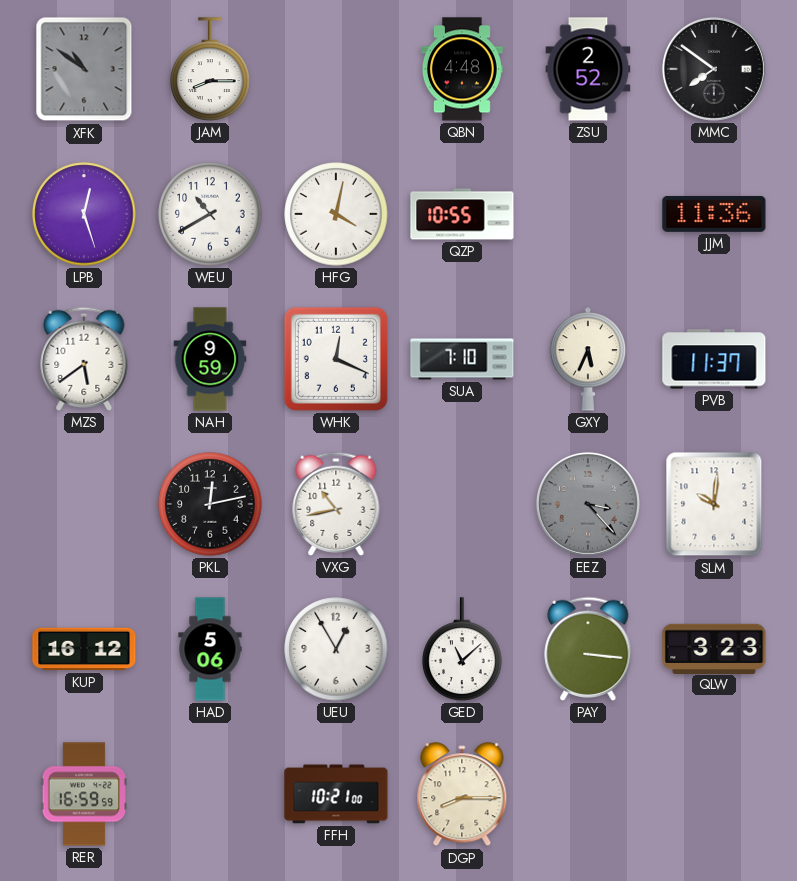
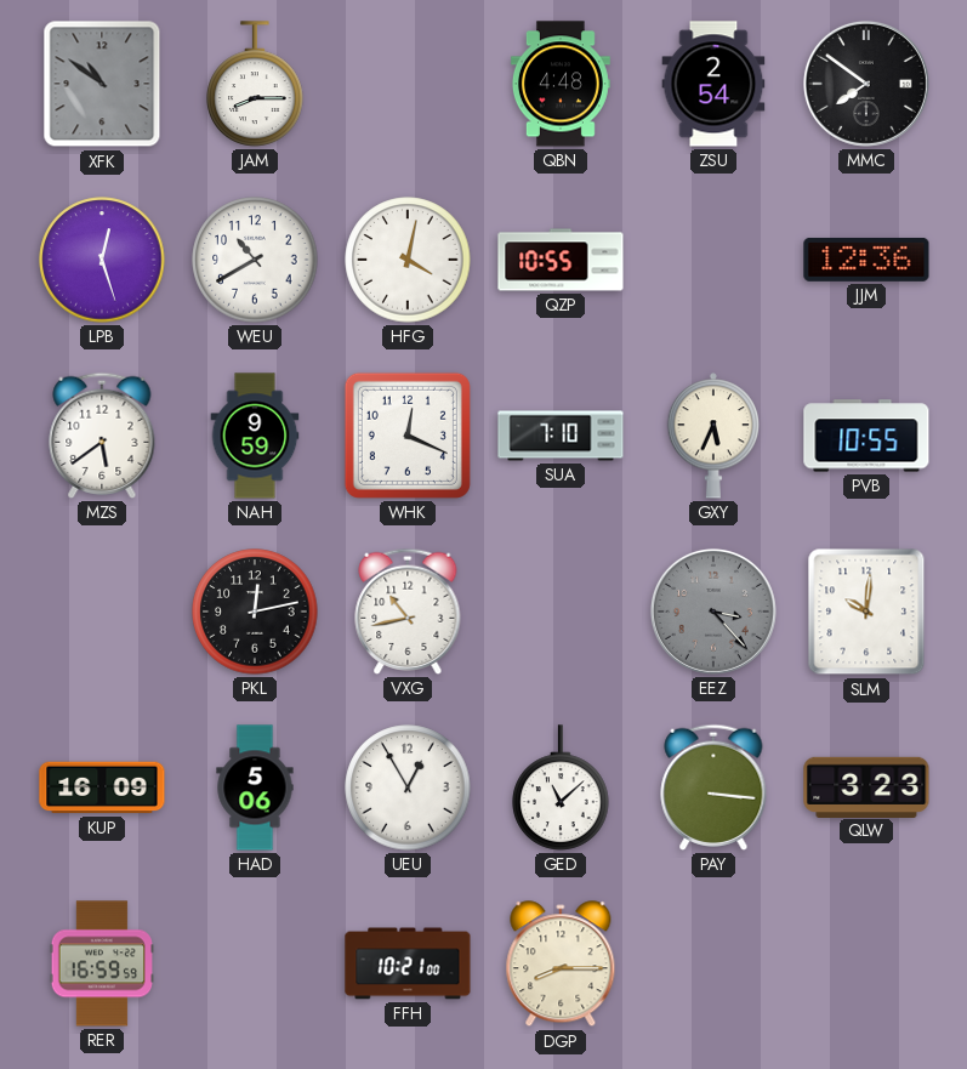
ZSU: 2:52 -> 2:54 (713, 84)
JJM: 11:36 -> 12:36 (866, 260)
PVB: 11:37 -> 10:55 (866, 436)
KUP: 16:12 -> 16:09 (102, 787)
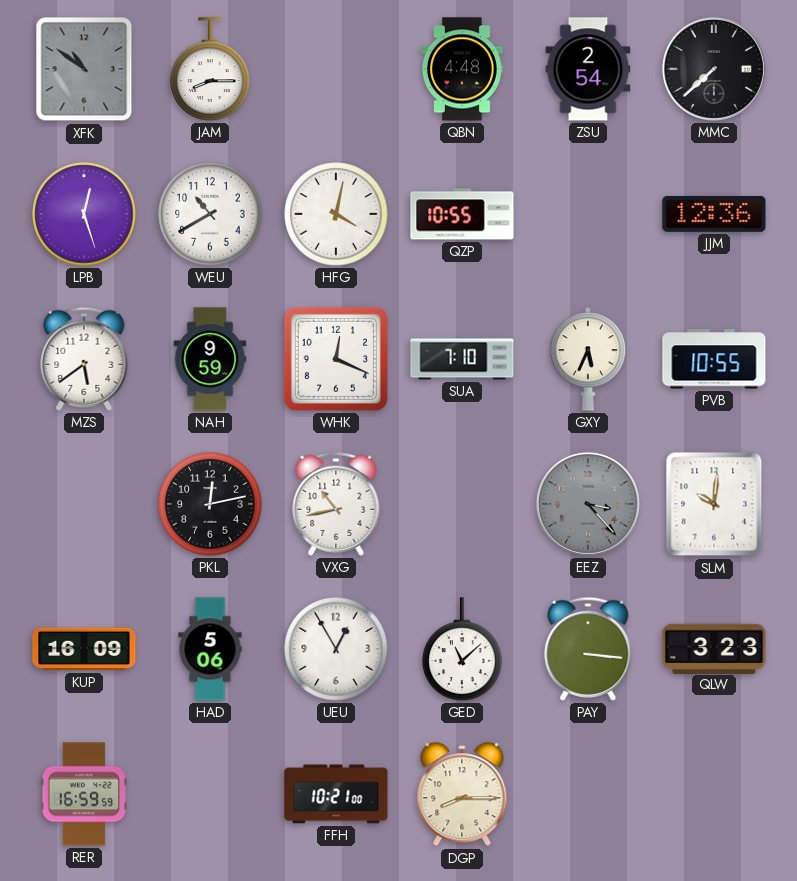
MMC: 7:51 -> 7:38 (714, 69)
